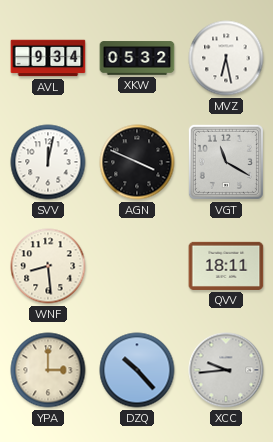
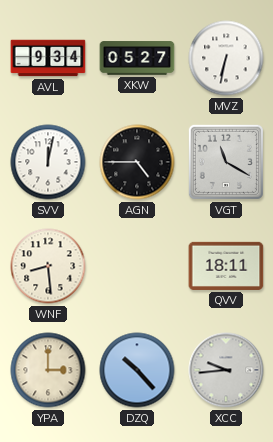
XKW: 05:32 -> 05:27 (137, 58)
MVZ: 6:28 -> 6:32 (226, 58)
AGN: 3:49 -> 4:45 (137, 162)
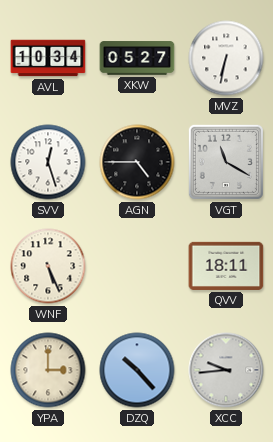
AVL: 9:34 -> 10:34 (48, 58)
SVV: 12:02 -> 12:27 (48, 162)
WNF: 8:29 -> 5:26 (48, 266)
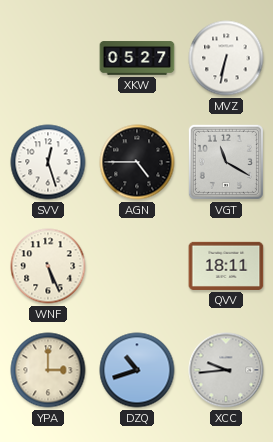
AVL: 10:34 -> none (48, 58)
DZQ: 10:23 -> 10:42 (137, 370)
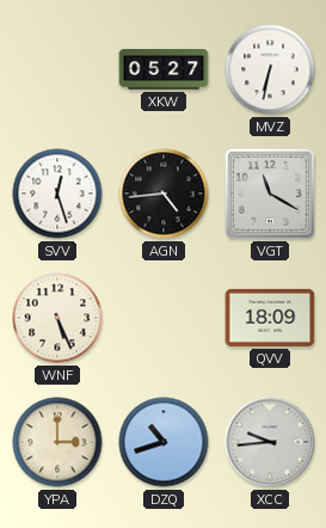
AGN: 4:45 -> 4:44 (164, 194)
QVV: 18:11 -> 18:09 (270, 318)
